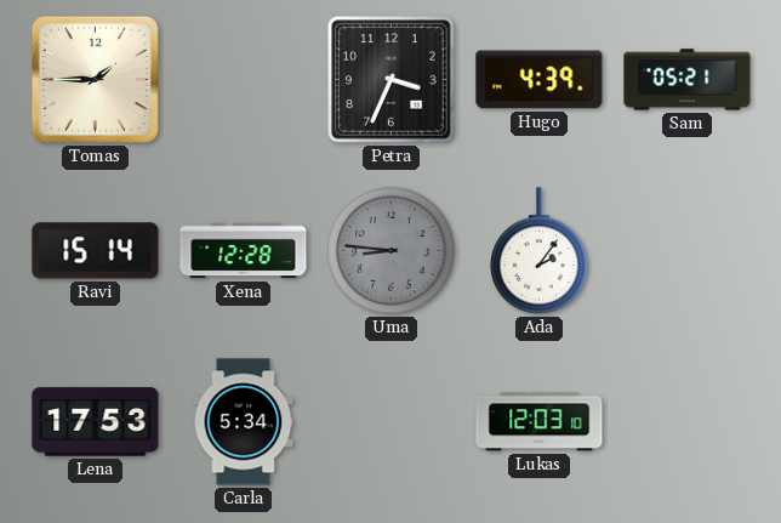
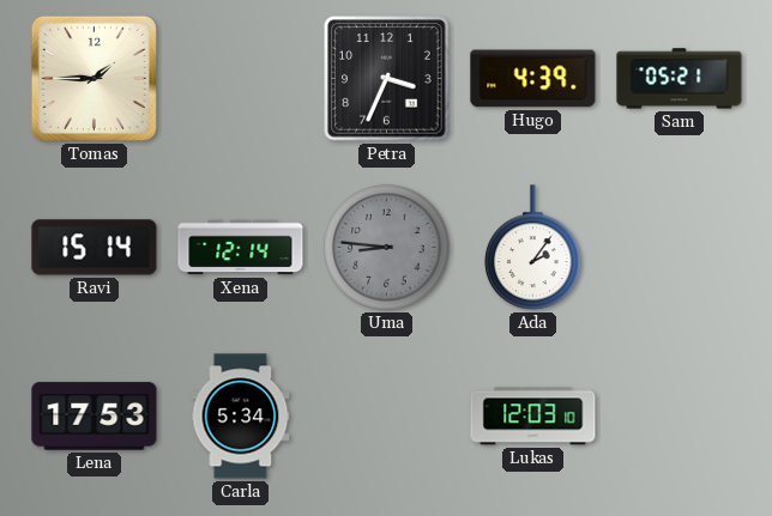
Xena: 12:28 -> 12:14 (241, 248)
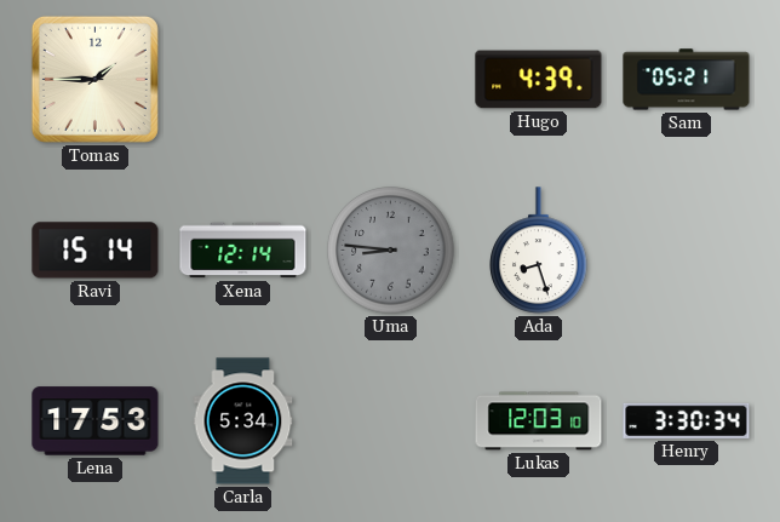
Petra: 3:34 -> none (387, 79)
Ada: 2:06 -> 8:27 (539, 251)
Henry: none -> 3:30 (687, 420)
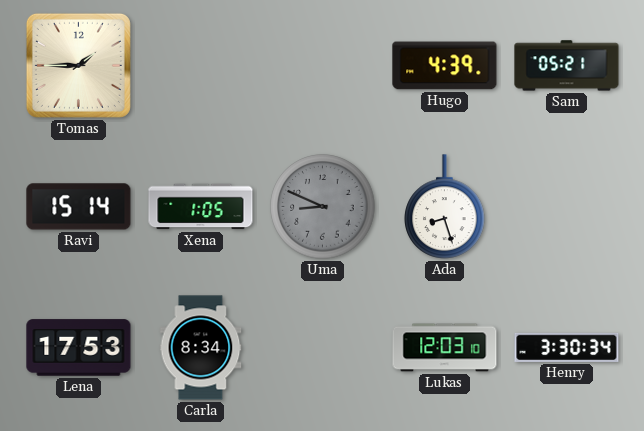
Xena: 12:14 -> 1:05 (201, 207)
Uma: 8:46 -> 8:49 (323, 207)
Carla: 5:34 -> 8:34 (201, 348)
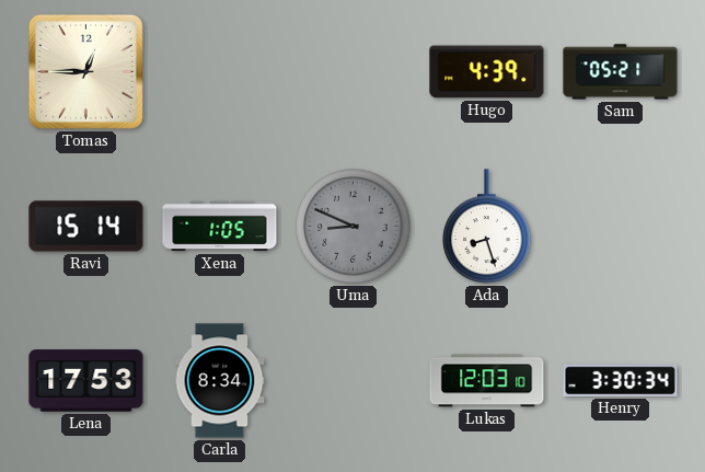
Tomas: 1:45 -> 12:45 (85, 71)
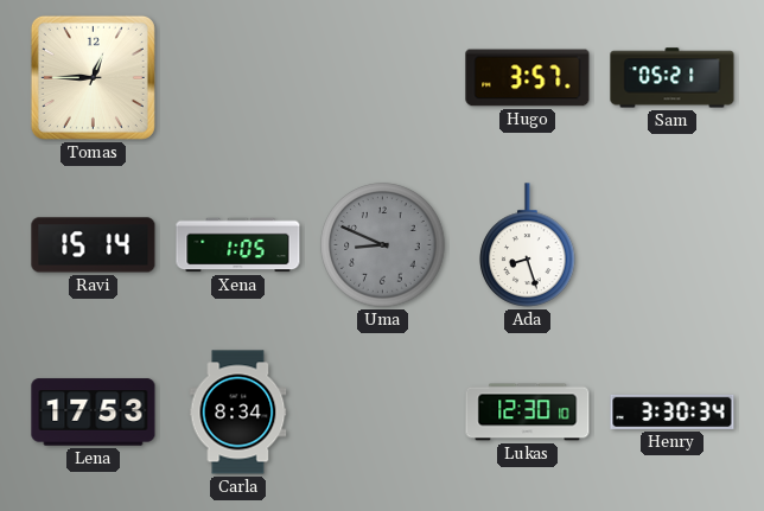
Hugo: 4:39 -> 3:57 (528, 78)
Lukas: 12:03 -> 12:30 (528, 413)
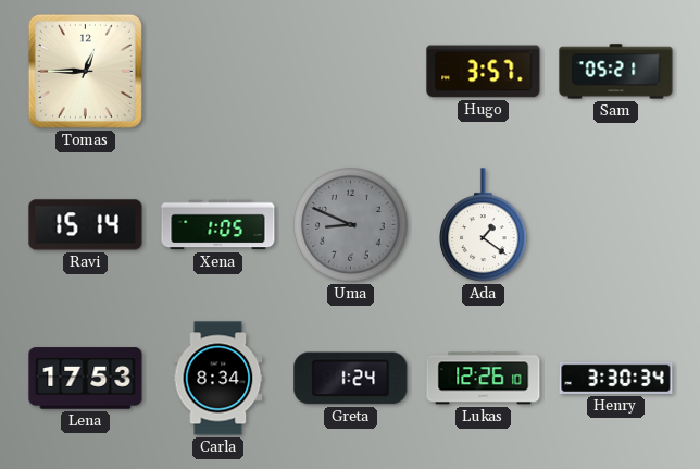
Ada: 8:27 -> 1:21 (484, 225)
Greta: none -> 1:24 (351, 379)
Lukas: 12:30 -> 12:26 (484, 379)
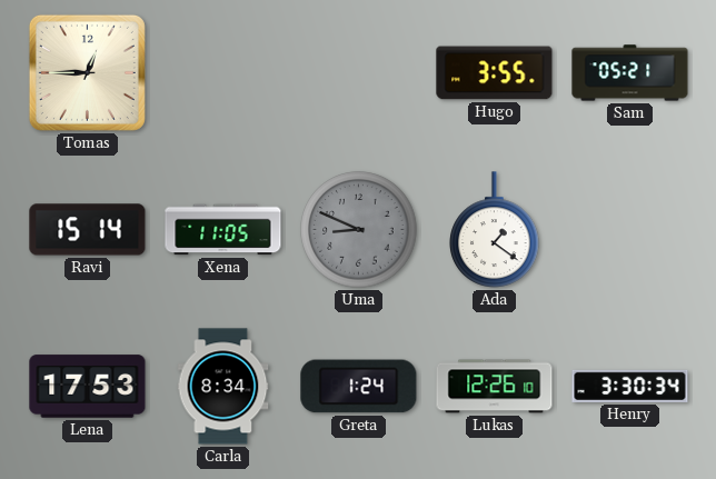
Hugo: 3:57 -> 3:55 (495, 73)
Xena: 1:05 -> 11:05 (223, 230)
